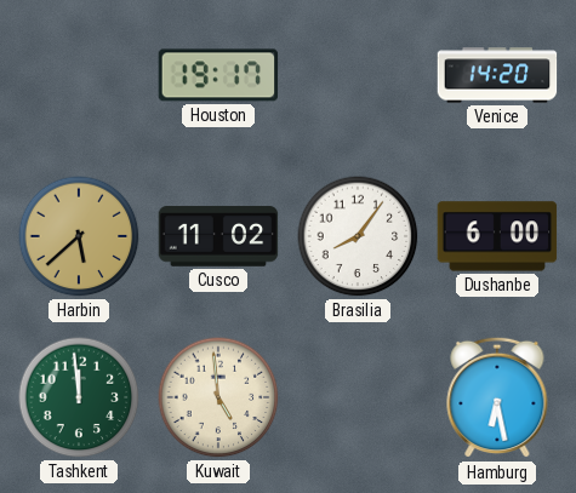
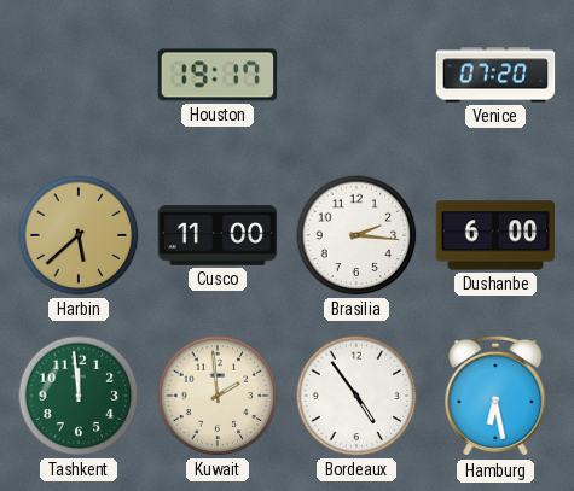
Venice: 14:20 -> 07:20 (495, 75)
Cusco: 11:02 -> 11:00 (218, 235)
Brasilia: 8:06 -> 2:16 (356, 235)
Kuwait: 4:59 -> 1:59 (218, 396)
Bordeaux: none -> 4:54 (356, 396)
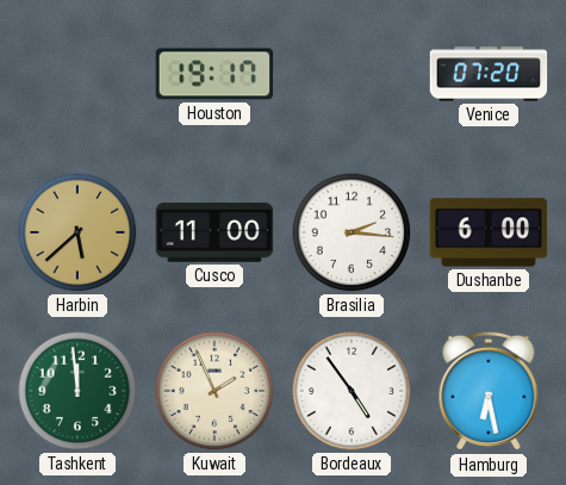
Kuwait: 1:59 -> 1:56 (214, 391)
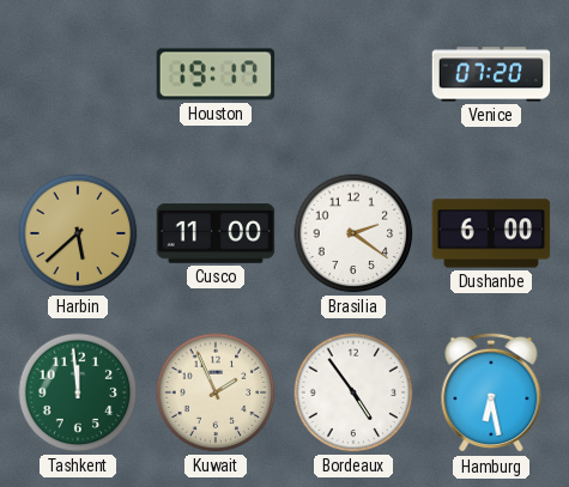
Brasilia: 2:16 -> 2:21 (353, 233)
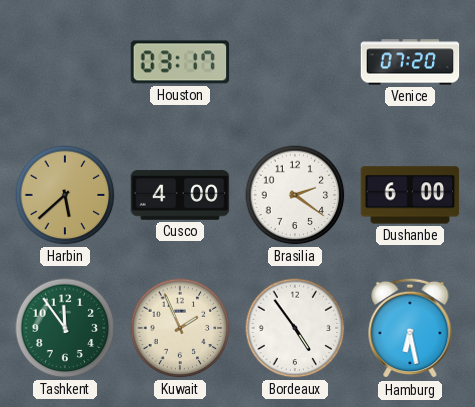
Houston: 19:17 -> 03:17 (180, 62)
Cusco: 11:00 -> 4:00 (180, 195)
Tashkent: 11:59 -> 11:54 (65, 328)
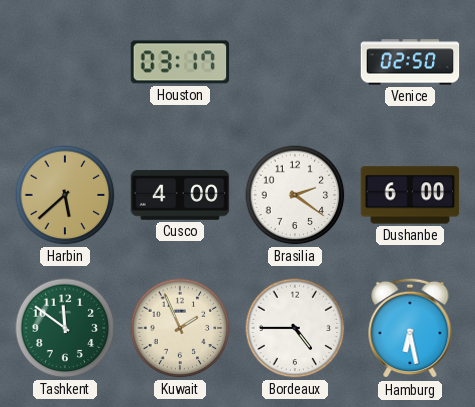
Venice: 07:20 -> 02:50 (410, 62)
Tashkent: 11:54 -> 11:51 (65, 328)
Bordeaux: 4:54 -> 4:45 (295, 328)
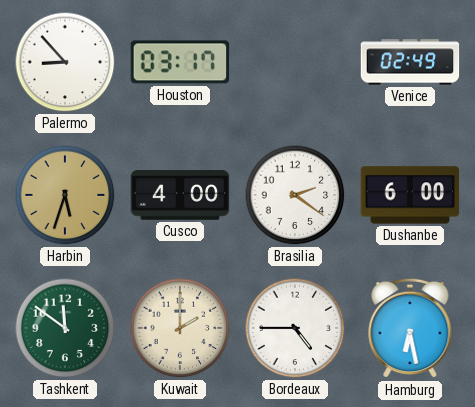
Palermo: none -> 8:53 (65, 62)
Venice: 02:50 -> 02:49 (410, 62)
Harbin: 5:38 -> 5:33 (65, 195)
Kuwait: 1:56 -> 2:00 (180, 328)
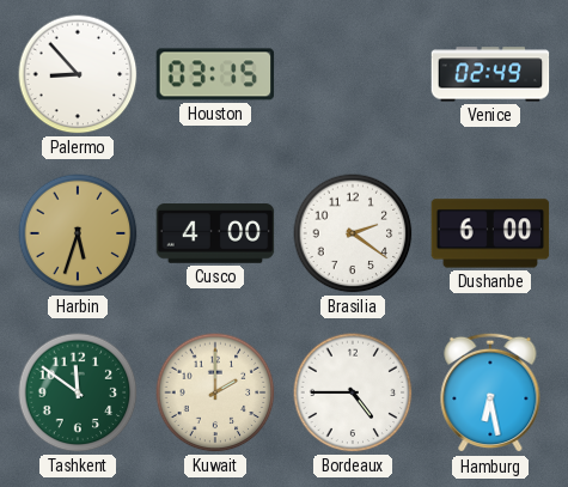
Houston: 03:17 -> 03:15 (215, 74)
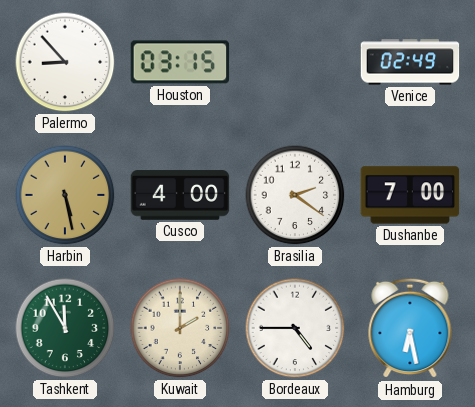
Harbin: 5:33 -> 5:28 (65, 195)
Dushanbe: 6:00 -> 7:00 (410, 195)
Tashkent: 11:51 -> 11:55 (65, 328)
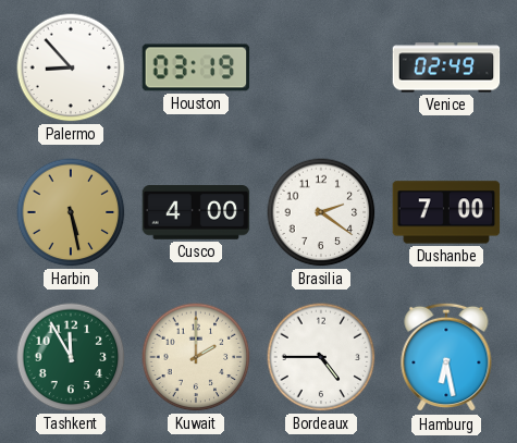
Houston: 03:15 -> 03:19 (196, 67)
